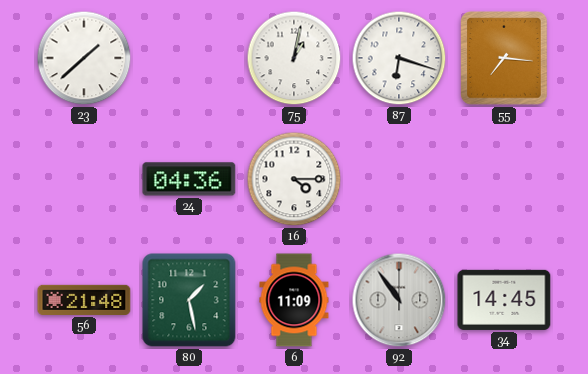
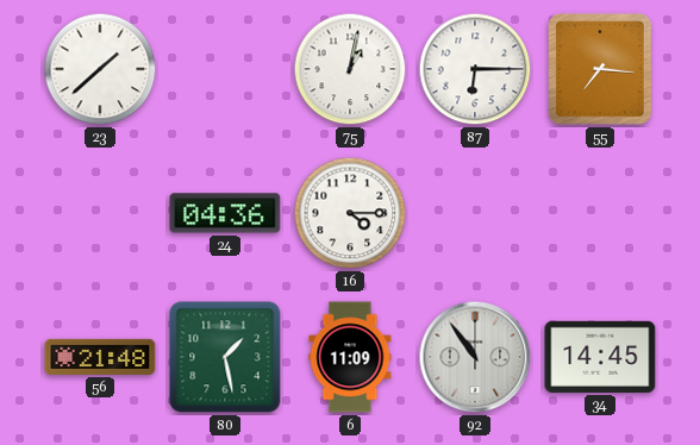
87: 6:18 -> 6:15 (475, 69)
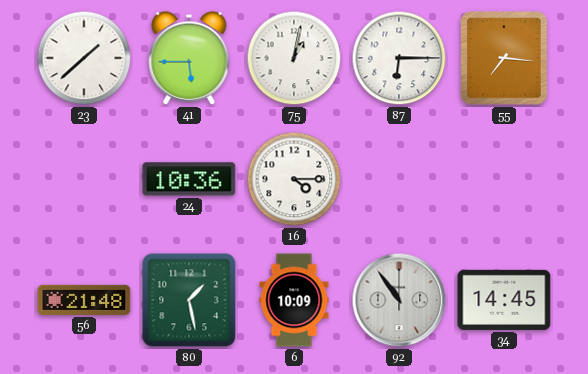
41: none -> 5:45 (189, 58)
24: 04:36 -> 10:36 (189, 179)
6: 11:09 -> 10:09 (294, 300)
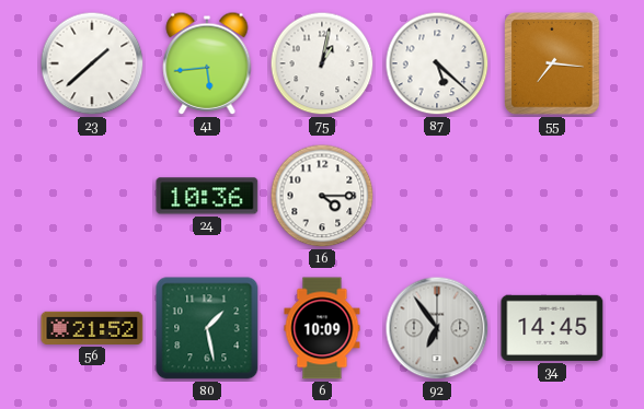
41: 5:45 -> 5:44 (207, 63)
87: 6:15 -> 5:22 (437, 63)
56: 21:48 -> 21:52 (92, 328)
92: 10:54 -> 6:54 (437, 328)
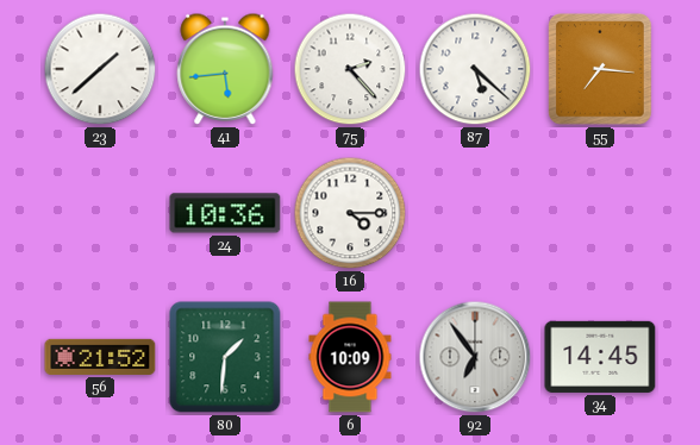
75: 1:02 -> 2:23 (350, 69)
80: 1:28 -> 1:31 (225, 357)
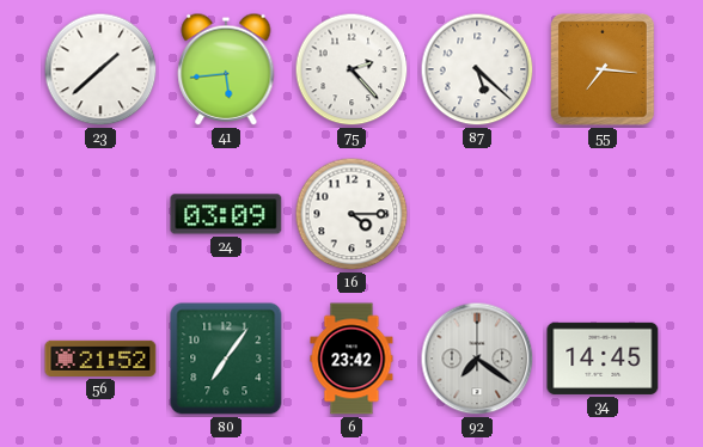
24: 10:36 -> 03:09 (226, 214)
80: 1:31 -> 7:06 (226, 359)
6: 10:09 -> 23:42 (351, 359)
92: 6:54 -> 7:21 (477, 359)
